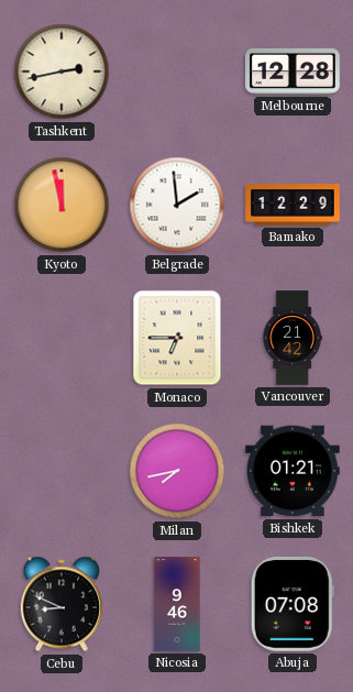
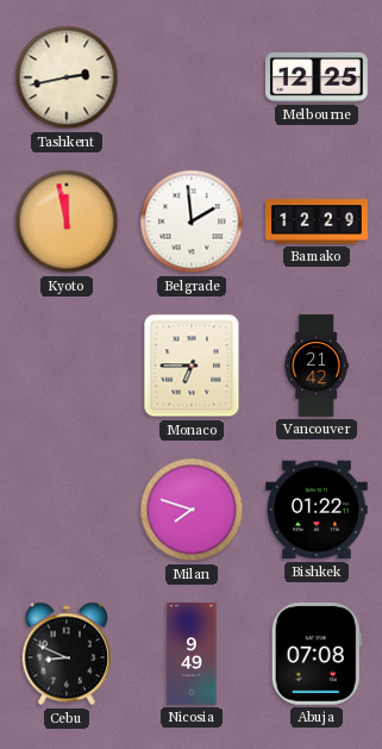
Melbourne: 12:28 -> 12:25 (317, 77)
Milan: 7:43 -> 7:48 (192, 510)
Bishkek: 01:21 -> 01:22 (317, 510)
Nicosia: 9:46 -> 9:49 (192, 654)
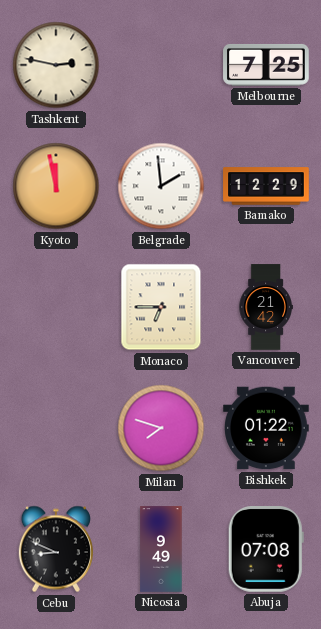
Tashkent: 2:43 -> 2:47 (56, 65)
Melbourne: 12:25 -> 7:25 (266, 65)
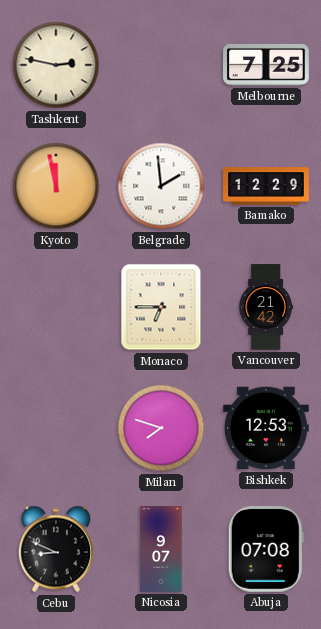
Bishkek: 01:22 -> 12:53 (266, 428)
Nicosia: 9:49 -> 9:07 (161, 549)
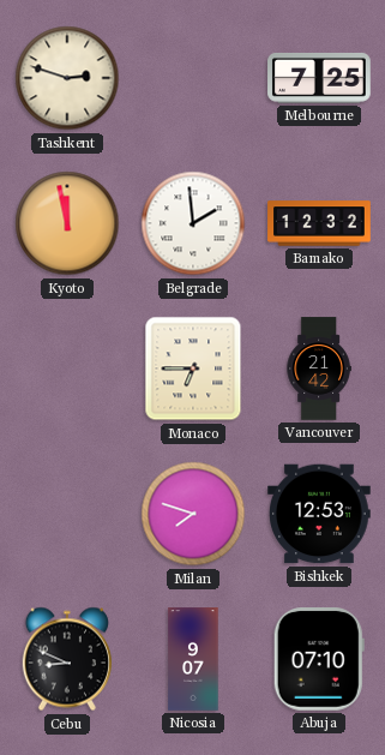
Tashkent: 2:47 -> 2:48 (67, 78)
Bamako: 12:29 -> 12:32 (319, 223)
Abuja: 07:08 -> 07:10 (319, 660)
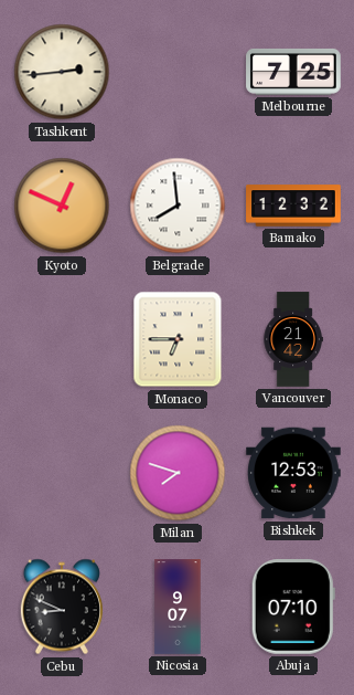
Tashkent: 2:48 -> 2:44 (62, 72)
Kyoto: 11:58 -> 12:49 (62, 206)
Belgrade: 1:59 -> 7:59 (178, 206)
